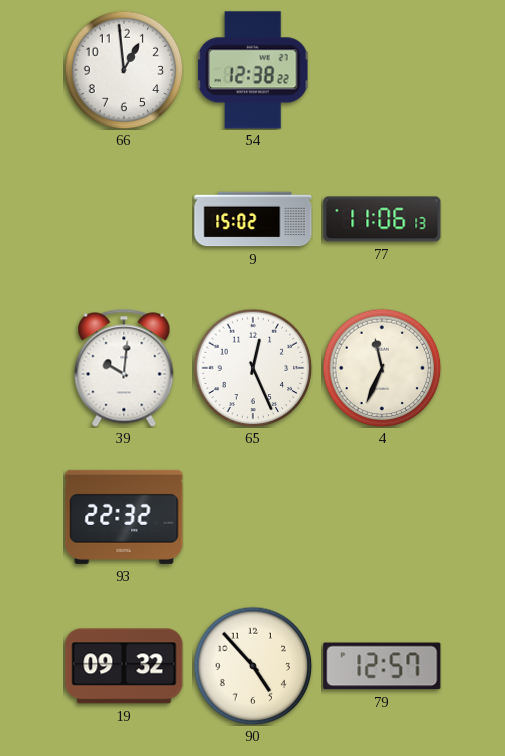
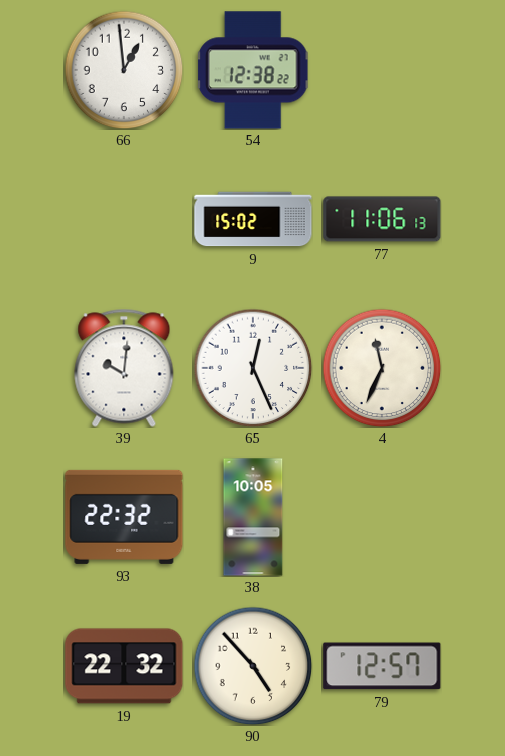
38: none -> 10:05 (253, 517)
19: 09:32 -> 22:32 (124, 666)
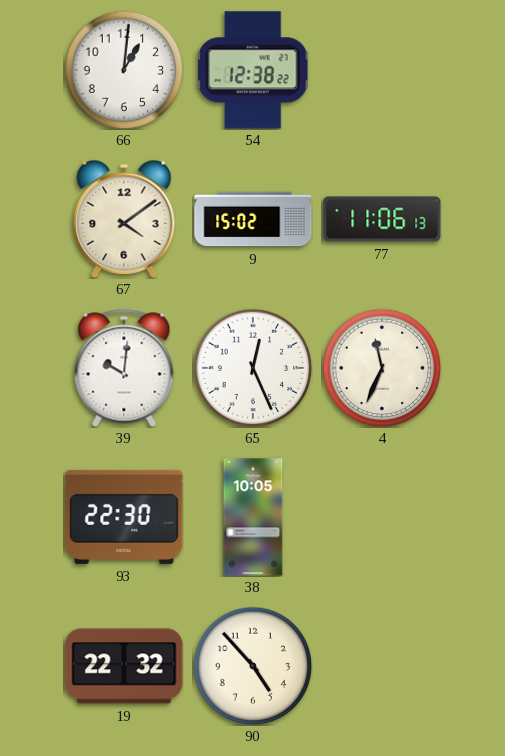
66: 12:59 -> 1:01 (124, 70)
67: none -> 4:09 (124, 219)
93: 22:32 -> 22:30 (124, 517)
79: 12:57 -> none (382, 666)
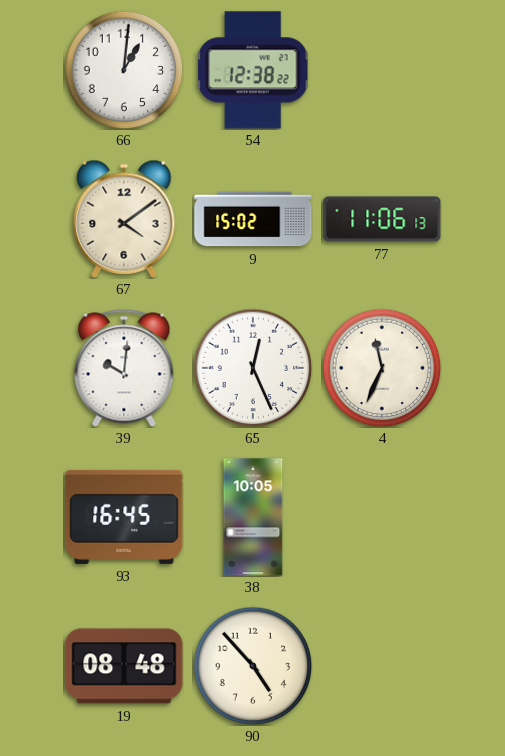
93: 22:30 -> 16:45 (124, 517)
19: 22:32 -> 08:48 (124, 666)
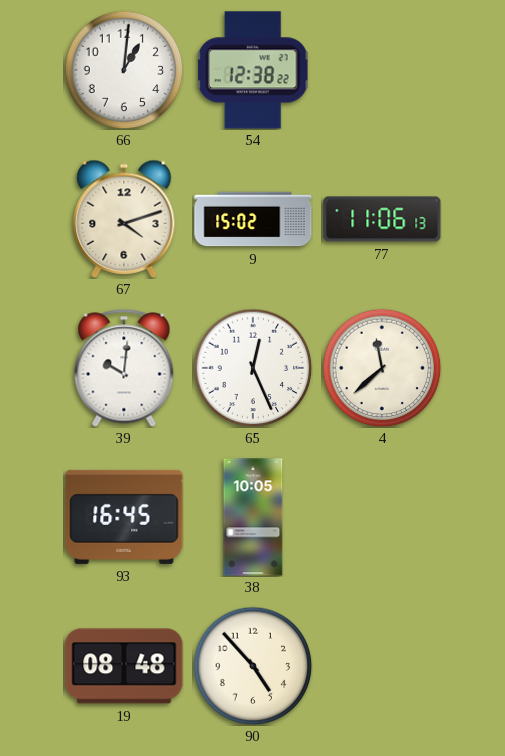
67: 4:09 -> 4:12 (124, 219)
4: 11:34 -> 11:38 (382, 368)
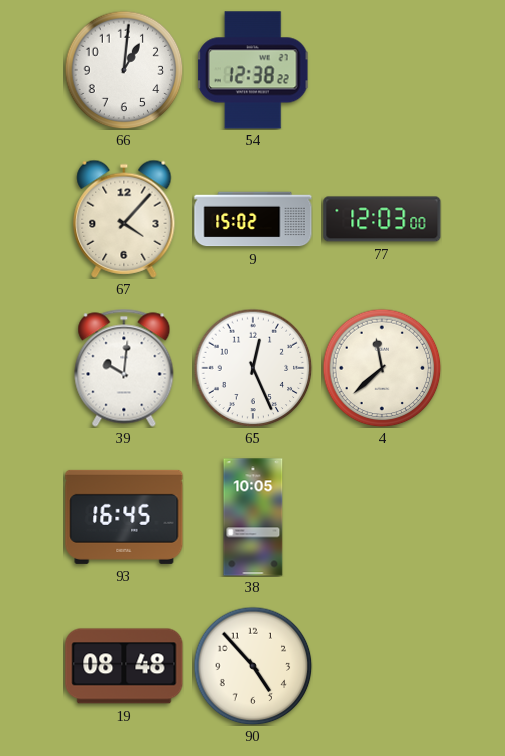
67: 4:12 -> 4:07 (124, 219)
77: 11:06 -> 12:03 (382, 219)
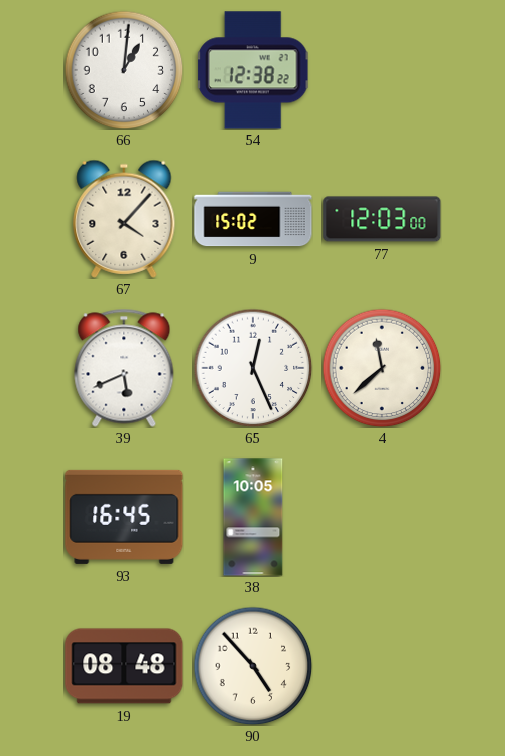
39: 10:01 -> 5:41 (124, 368)
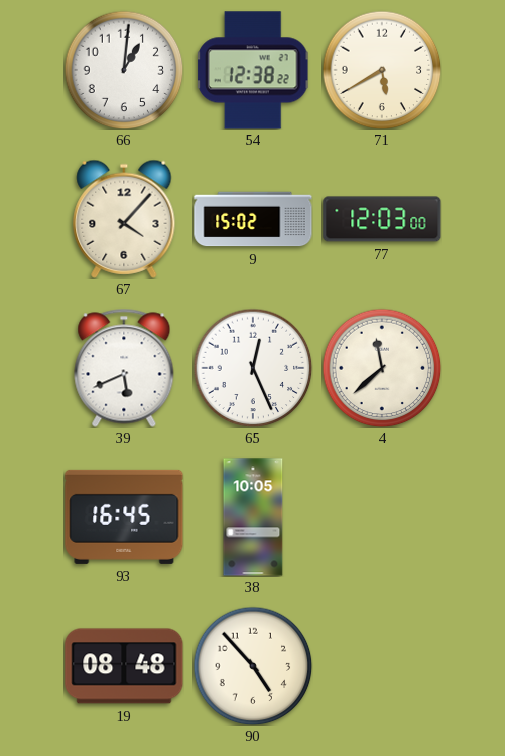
71: none -> 5:40 (382, 70)
